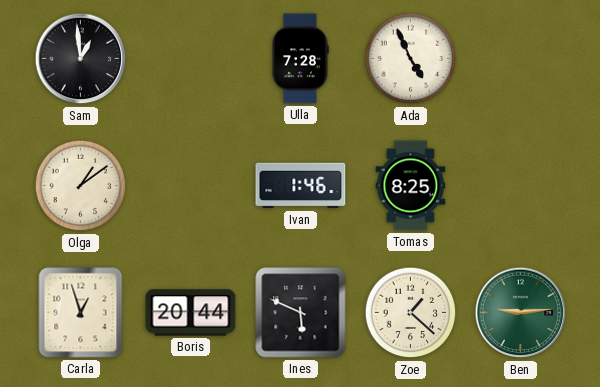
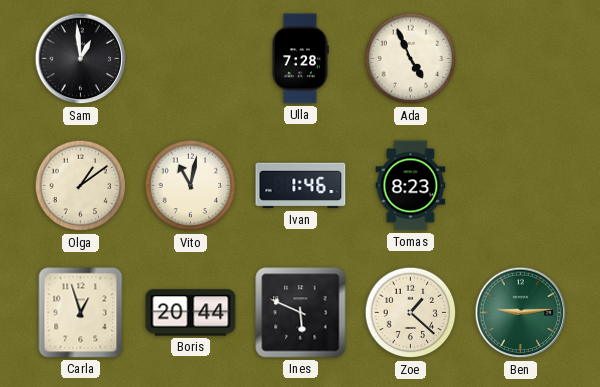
Vito: none -> 11:02 (191, 186)
Tomas: 8:25 -> 8:23 (411, 186)
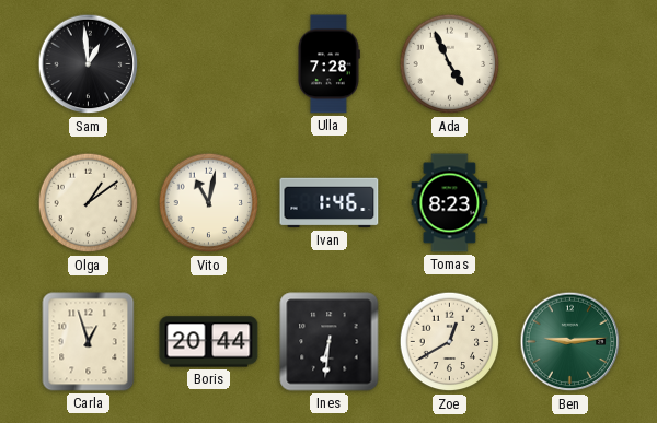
Ines: 5:49 -> 6:31 (330, 342)
Zoe: 1:22 -> 12:40 (450, 342)
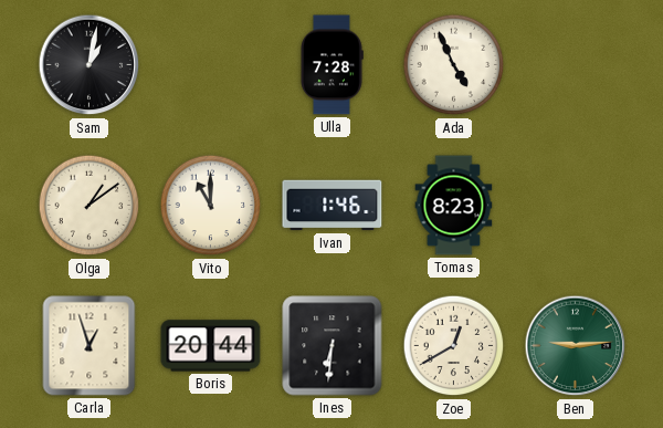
Sam: 12:59 -> 1:02 (90, 65)
Vito: 11:02 -> 11:00 (211, 206)
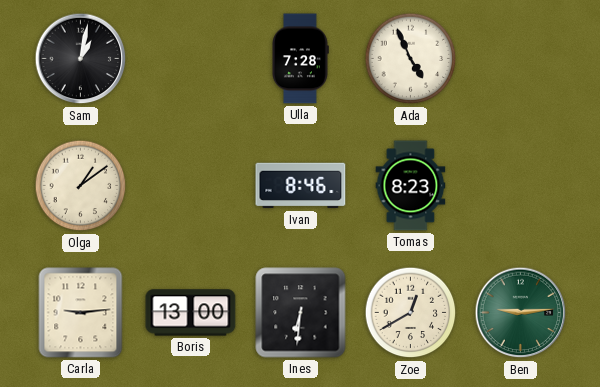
Vito: 11:00 -> none (211, 206)
Ivan: 1:46 -> 8:46 (301, 186)
Carla: 12:57 -> 9:14 (81, 313)
Boris: 20:44 -> 13:00 (191, 313)
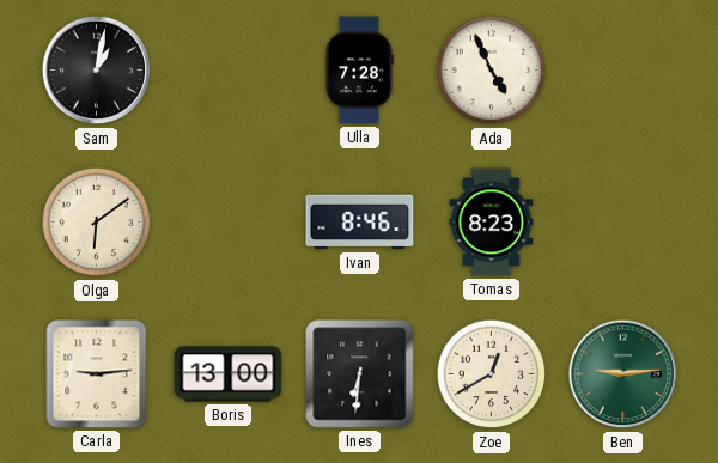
Olga: 1:09 -> 6:09 (97, 223)
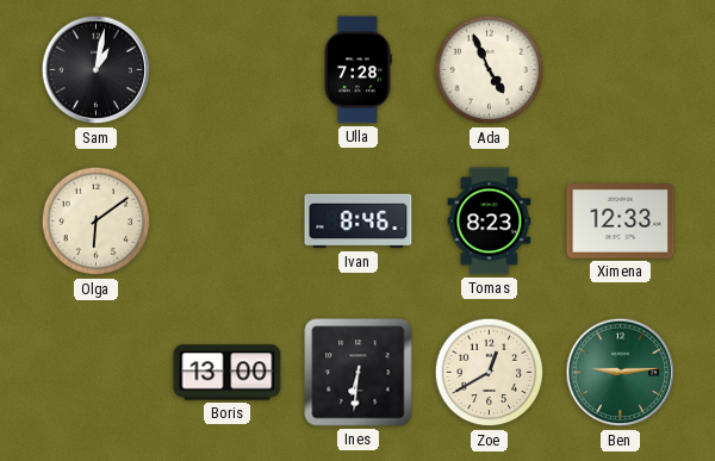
Ximena: none -> 12:33 (621, 222)
Carla: 9:14 -> none (97, 374)
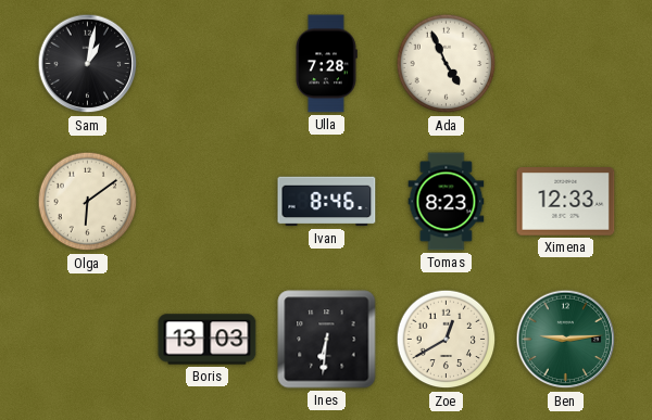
Boris: 13:00 -> 13:03 (208, 340)
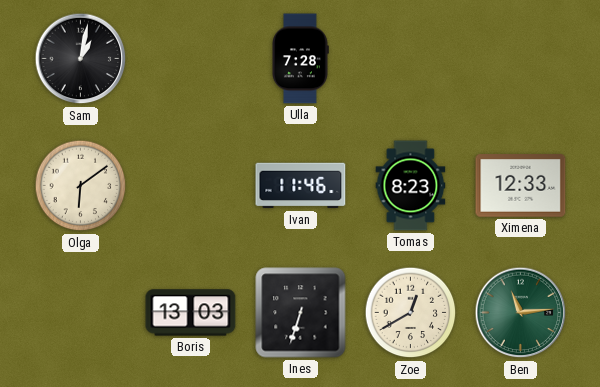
Ada: 4:56 -> none (447, 64)
Ivan: 8:46 -> 11:46 (301, 186)
Ines: 6:31 -> 6:33 (301, 313)
Ben: 9:14 -> 11:14 (521, 313)
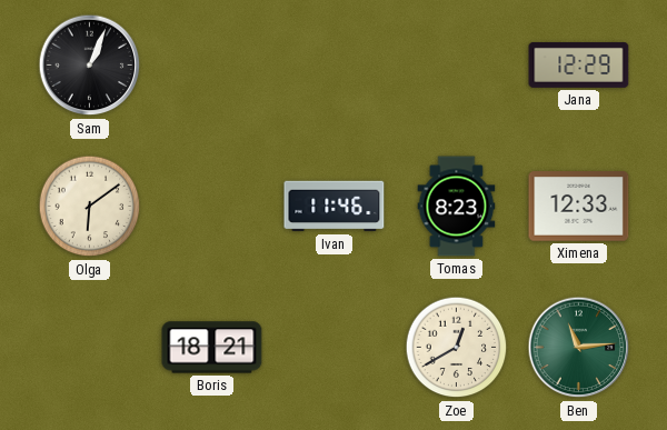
Sam: 1:02 -> 1:04 (90, 66)
Ulla: 7:28 -> none (300, 59)
Jana: none -> 12:29 (579, 64)
Boris: 13:03 -> 18:21 (212, 348)
Ines: 6:33 -> none (301, 313)
